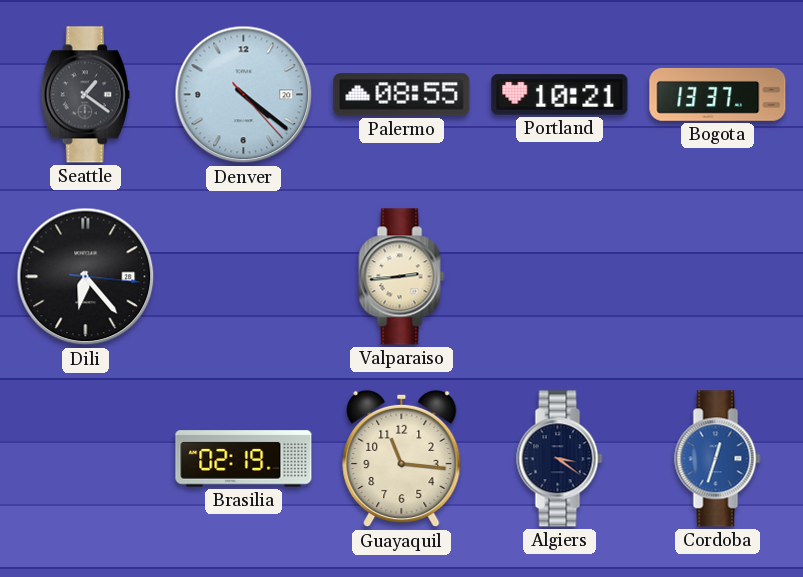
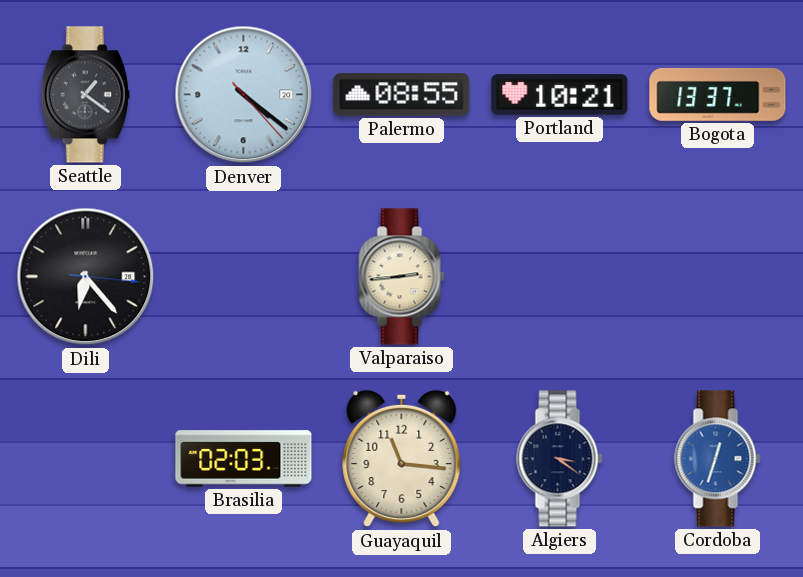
Brasilia: 02:19 -> 02:03 (244, 459)
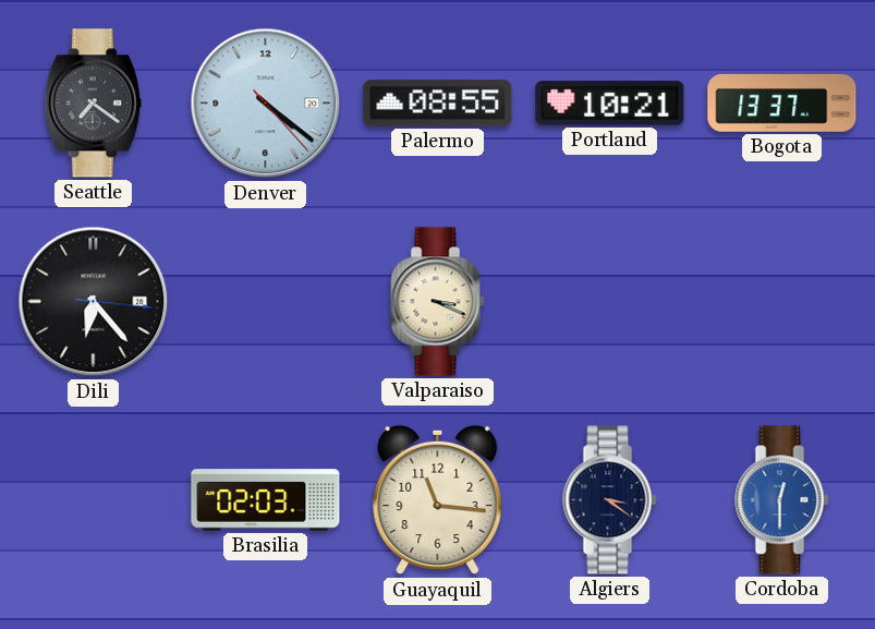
Seattle: 1:21 -> 7:21 (93, 104)
Valparaiso: 2:44 -> 3:19 (438, 302)
Cordoba: 12:33 -> 12:30 (782, 500)
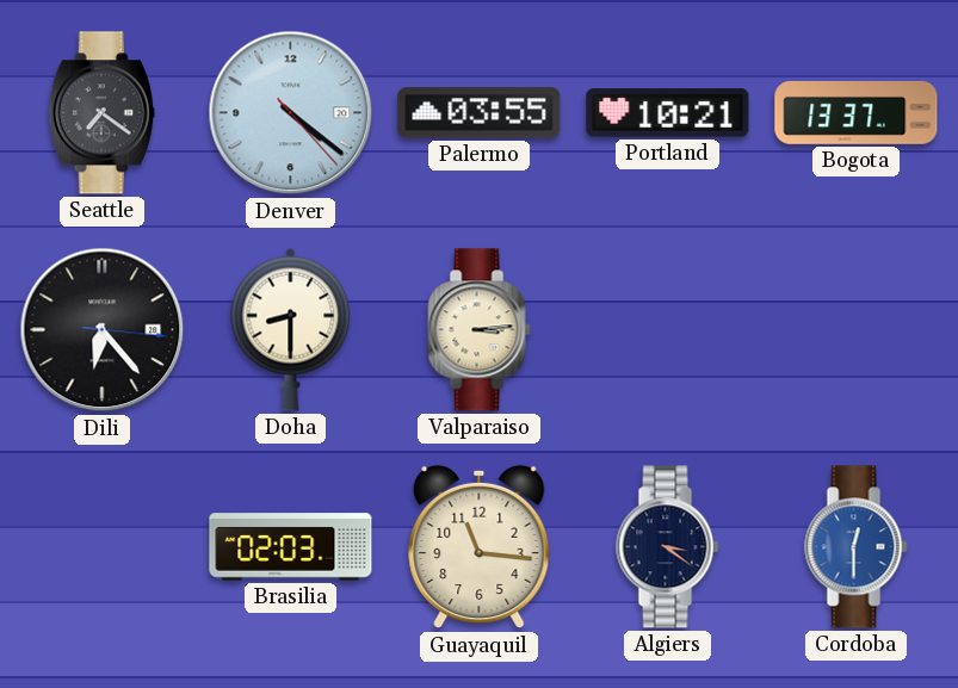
Palermo: 08:55 -> 03:55 (480, 113)
Doha: none -> 8:30 (291, 329)
Valparaiso: 3:19 -> 3:14 (480, 330)
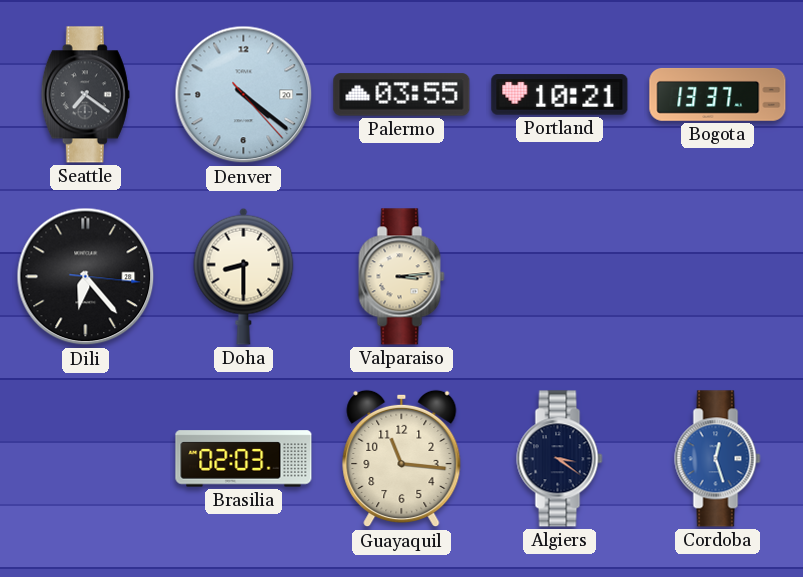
Cordoba: 12:30 -> 12:27 (718, 459)
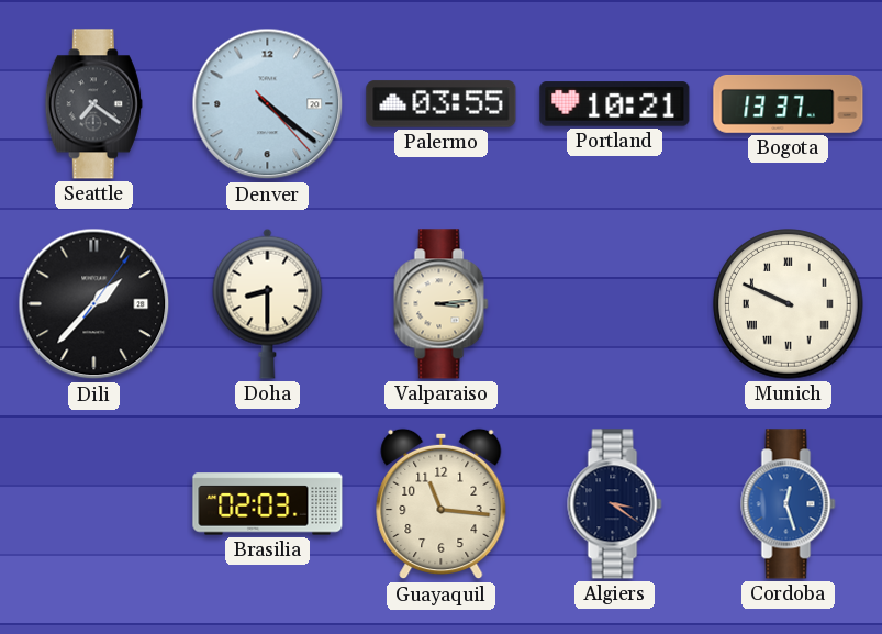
Dili: 6:23 -> 1:37 (94, 304)
Munich: none -> 9:49 (789, 304)
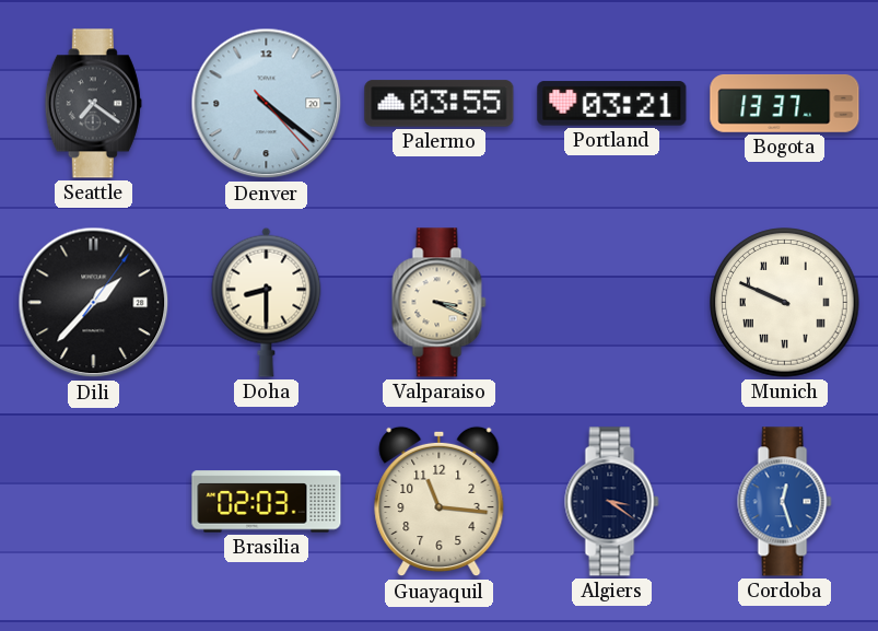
Portland: 10:21 -> 03:21 (612, 104)
Valparaiso: 3:14 -> 3:19 (440, 303)
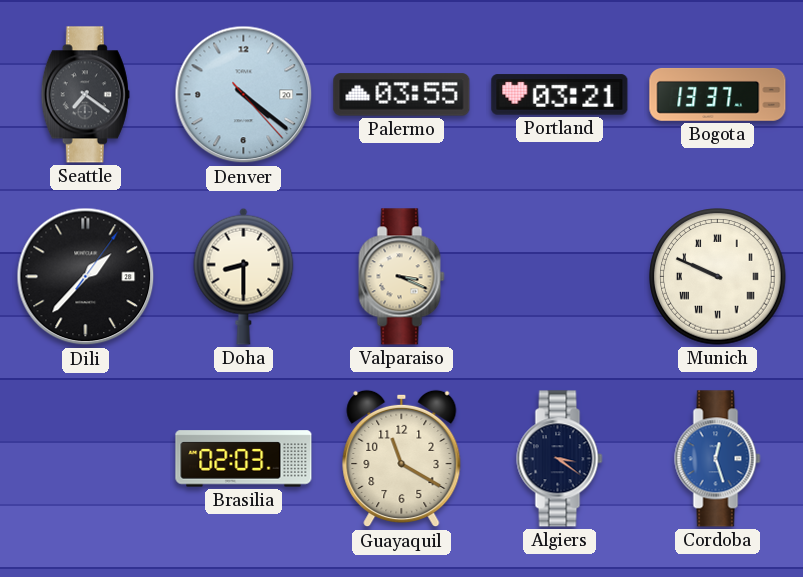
Guayaquil: 11:16 -> 11:20 (402, 459)
